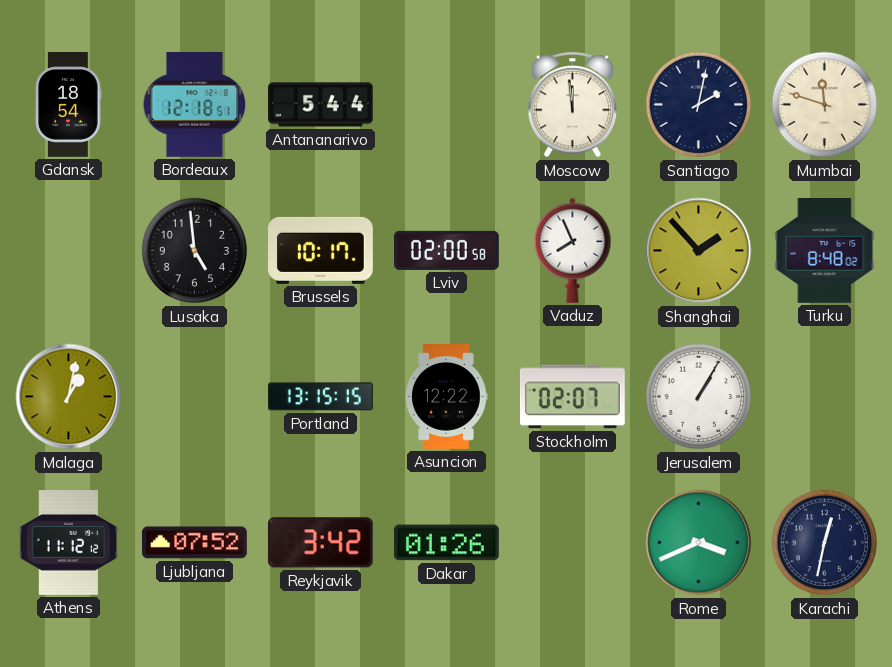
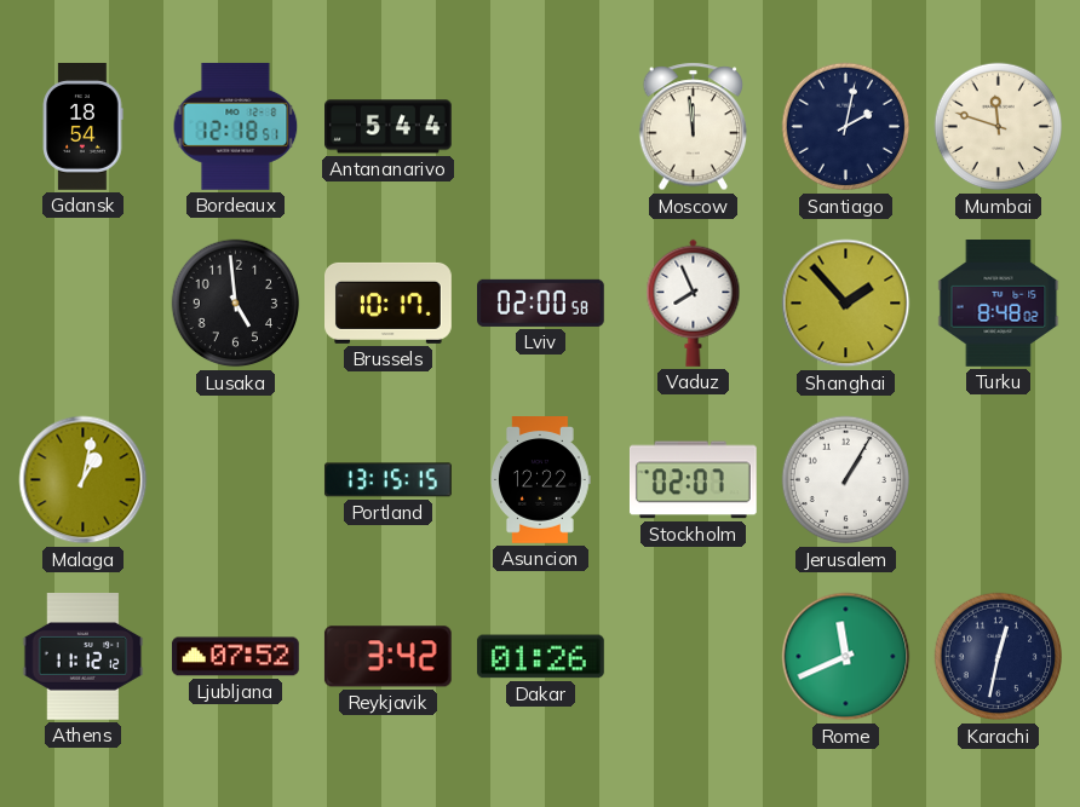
Rome: 3:41 -> 11:41 (846, 657)
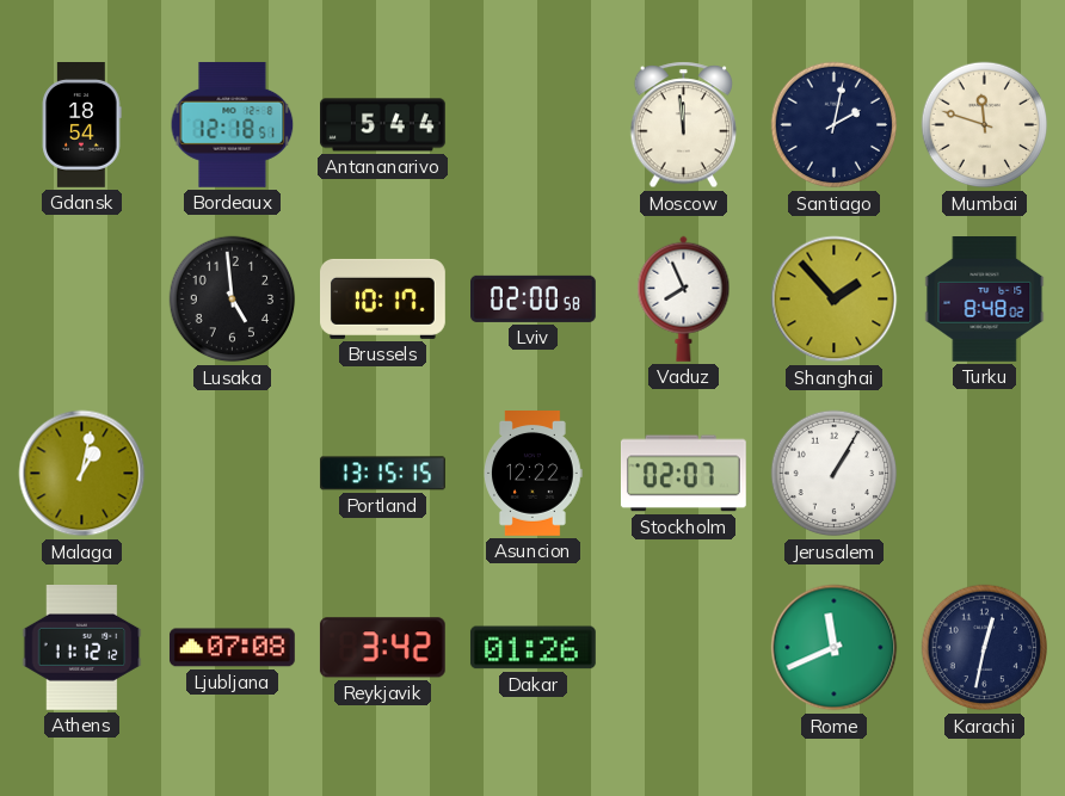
Ljubljana: 07:52 -> 07:08 (232, 648)
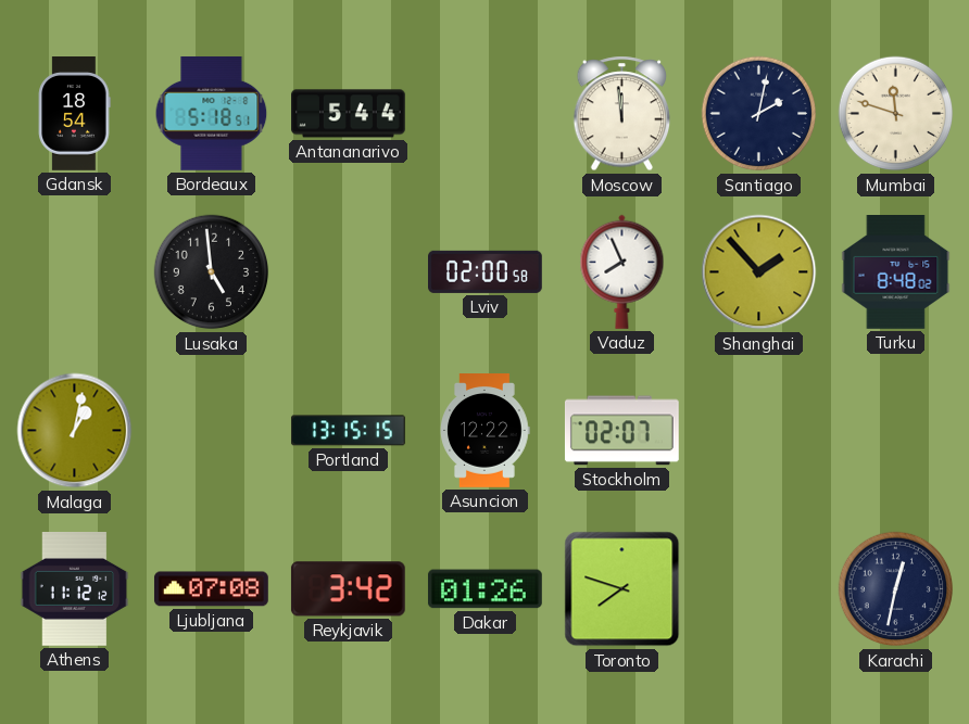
Bordeaux: 12:18 -> 5:18 (212, 113)
Brussels: 10:17 -> none (383, 298)
Jerusalem: 1:05 -> none (835, 474)
Toronto: none -> 7:48 (622, 589)
Rome: 11:41 -> none (835, 648)
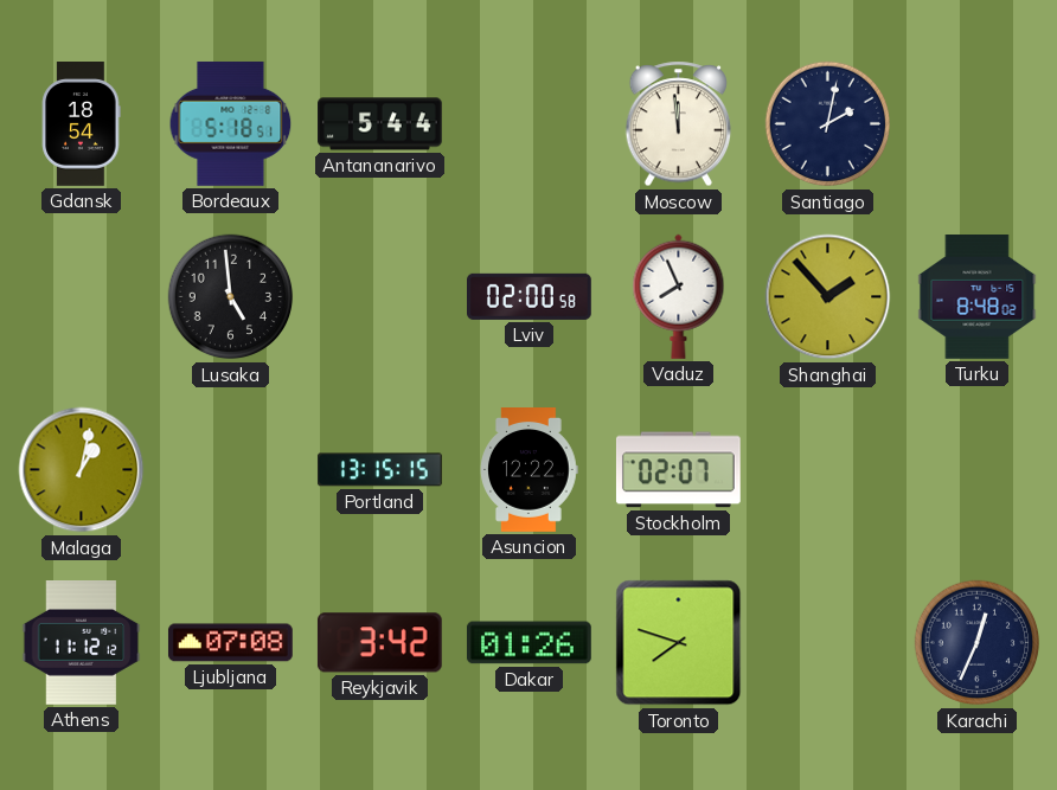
Mumbai: 11:48 -> none (896, 114)
Karachi: 12:32 -> 12:34 (978, 643)
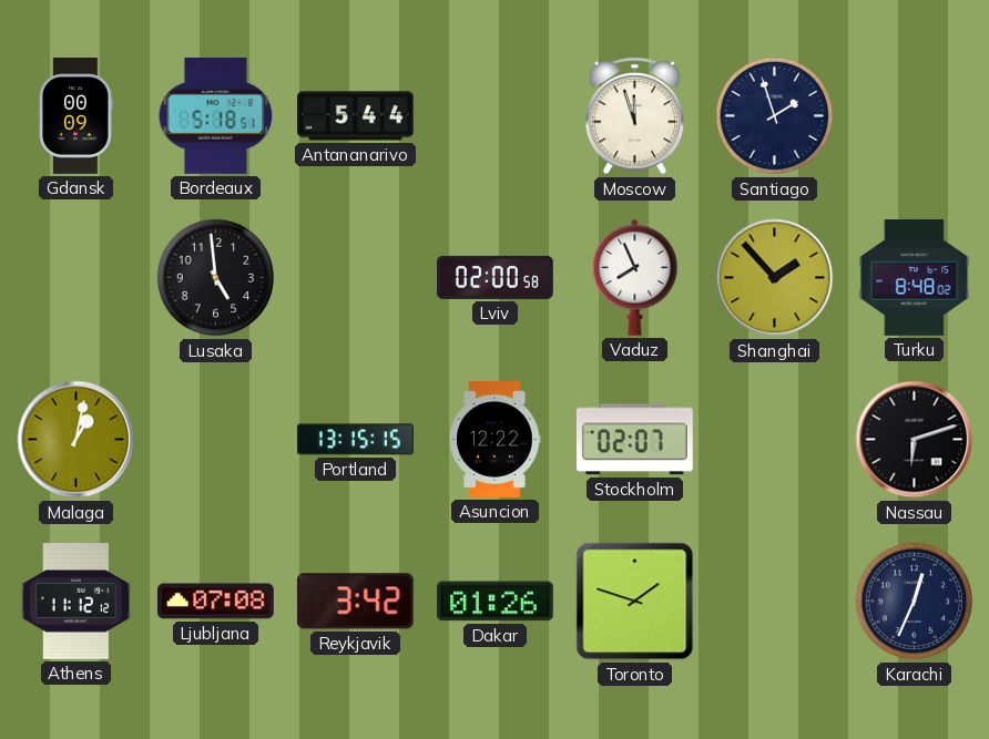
Gdansk: 18:54 -> 00:09 (75, 116)
Moscow: 11:59 -> 11:57 (635, 116)
Santiago: 2:02 -> 1:57 (775, 116)
Nassau: none -> 6:12 (915, 440)
Toronto: 7:48 -> 1:48 (635, 602)
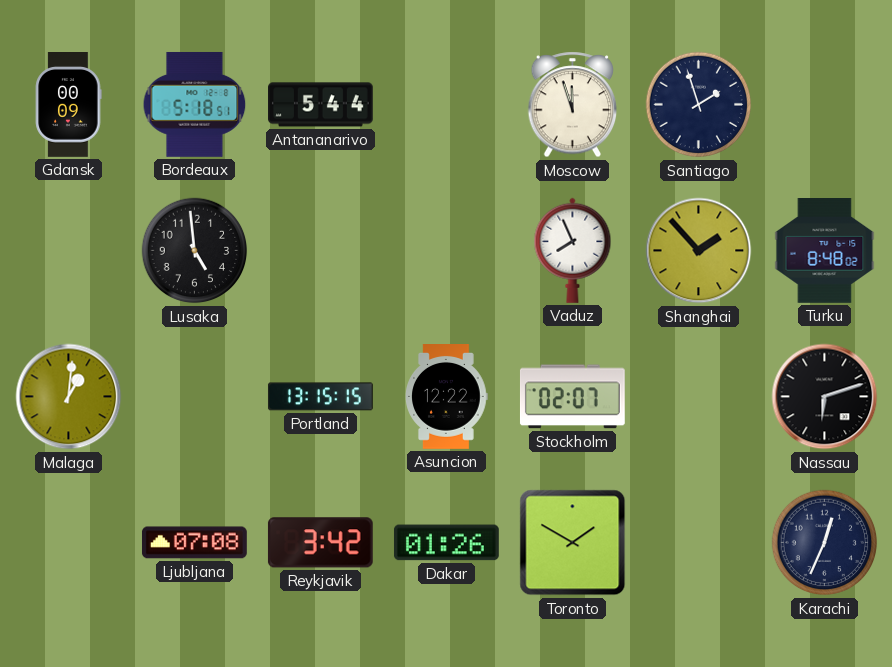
Lviv: 02:00 -> none (496, 277)
Malaga: 1:02 -> 1:01 (69, 397)
Athens: 11:12 -> none (77, 602)
Toronto: 1:48 -> 1:50 (573, 543)
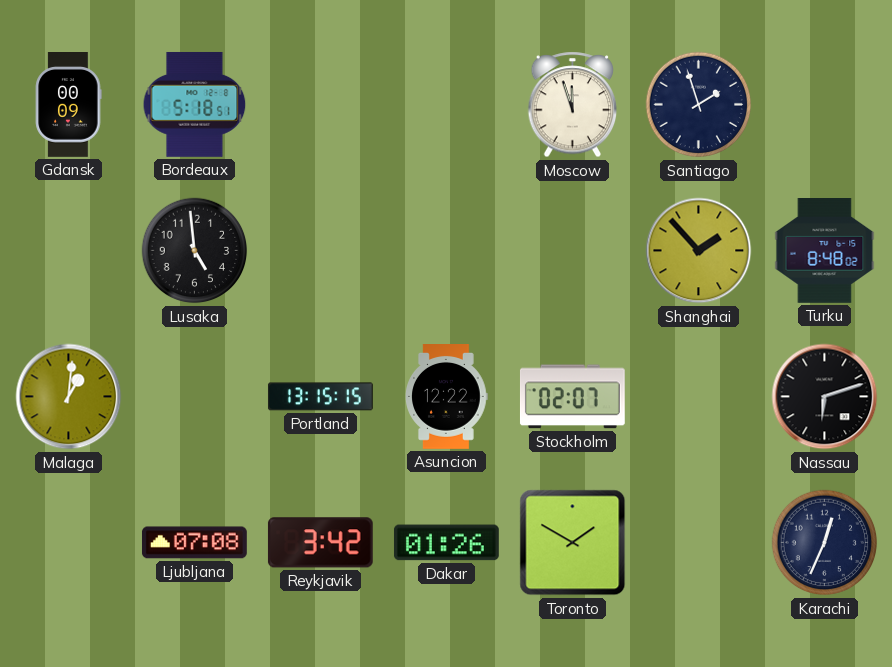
Antananarivo: 5:44 -> none (321, 105)
Vaduz: 7:56 -> none (573, 250)
